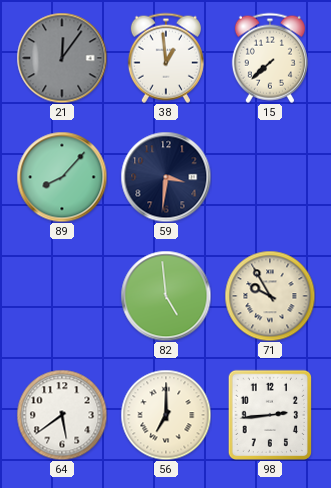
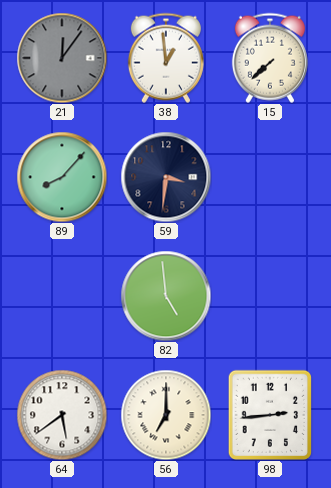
71: 9:55 -> none (270, 296)
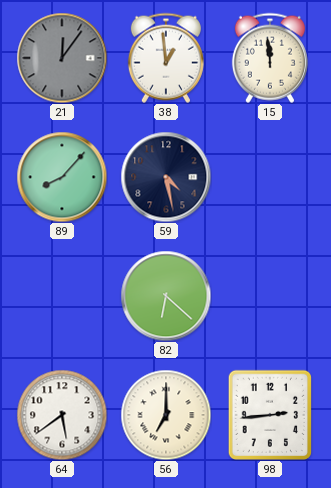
15: 7:38 -> 11:59 (270, 58)
59: 3:31 -> 4:28 (166, 177)
82: 4:59 -> 6:22 (166, 296)
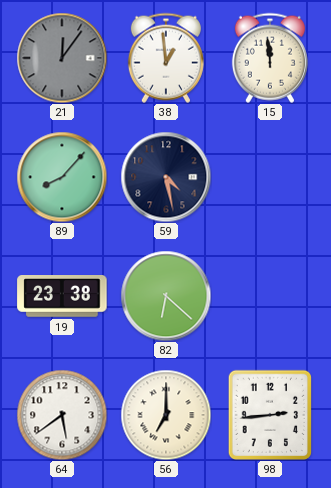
19: none -> 23:38 (62, 297)
